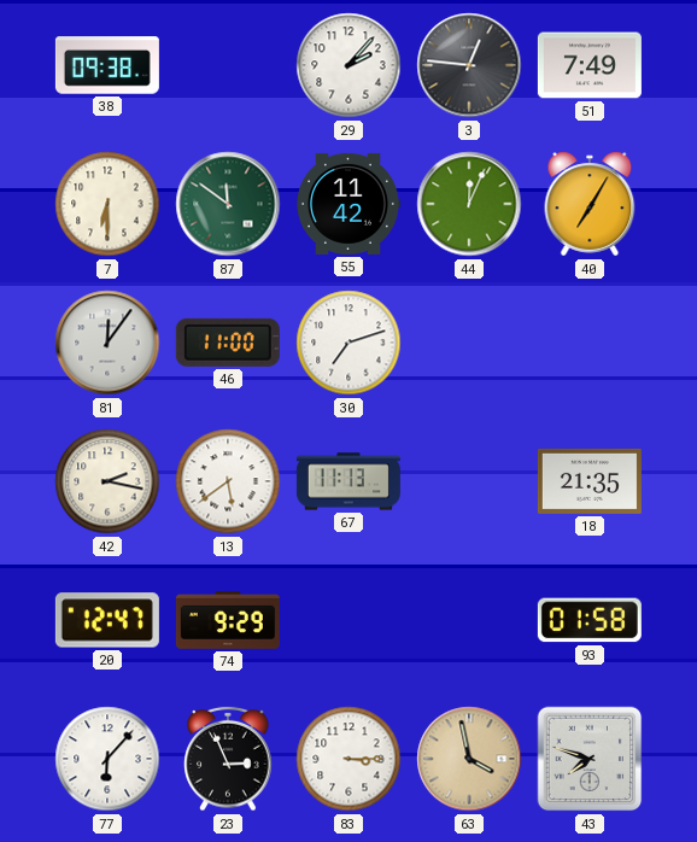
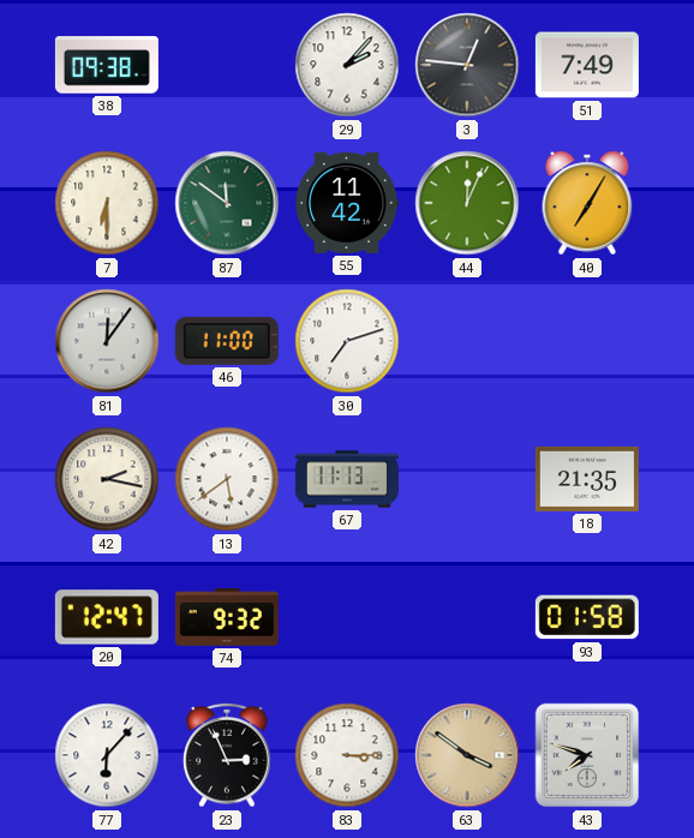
74: 9:29 -> 9:32 (227, 617)
63: 3:58 -> 3:51 (467, 755)
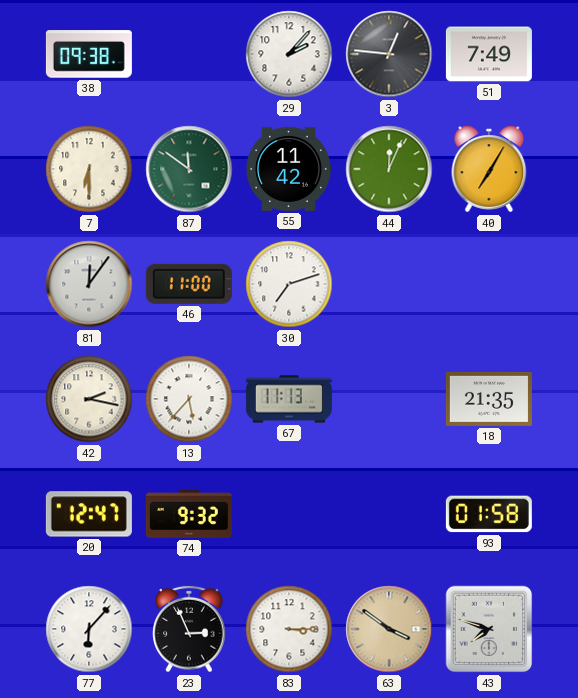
13: 5:39 -> 5:37 (189, 399)
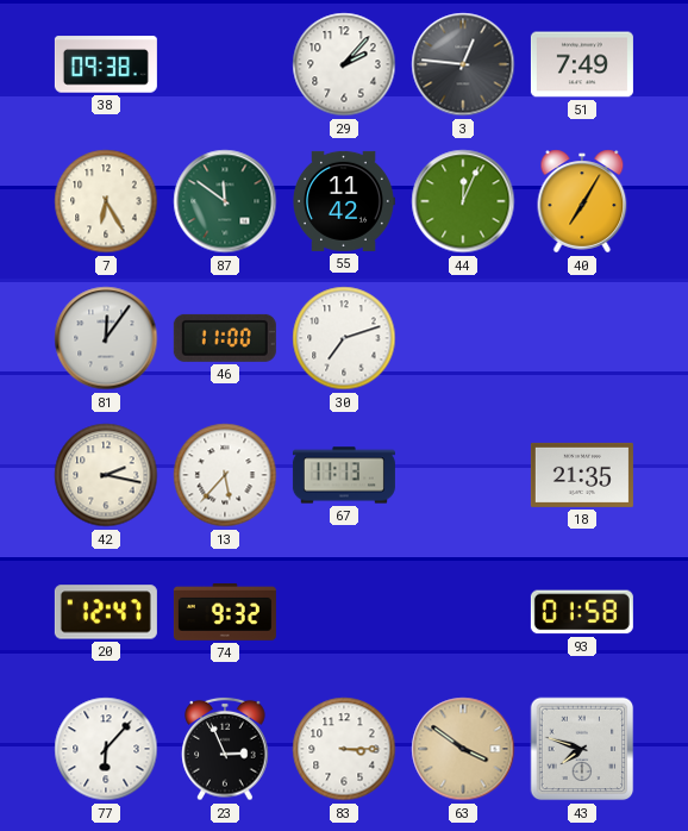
7: 6:30 -> 6:25 (106, 201)
